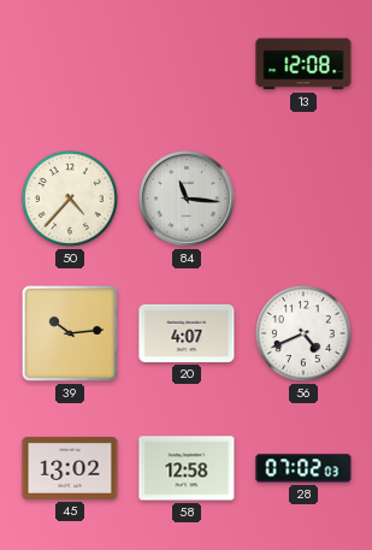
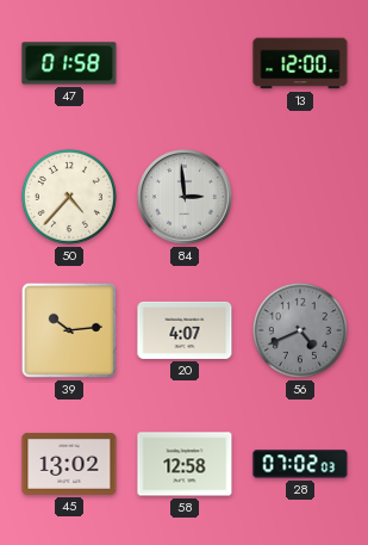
47: none -> 01:58 (69, 63)
13: 12:08 -> 12:00 (300, 63)
84: 11:16 -> 2:59 (185, 197)
56 dial: white -> grey (300, 330)
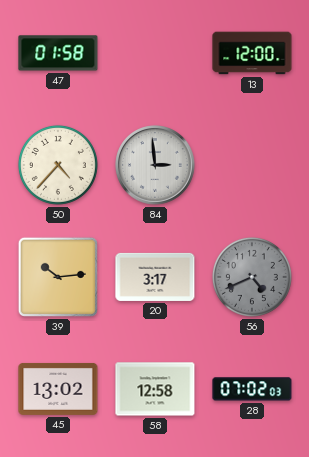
20: 4:07 -> 3:17 (155, 277)
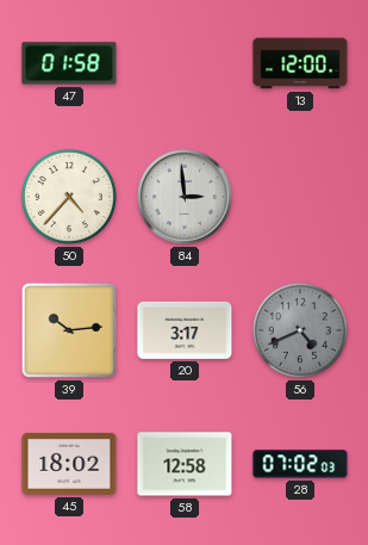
45: 13:02 -> 18:02 (69, 464)
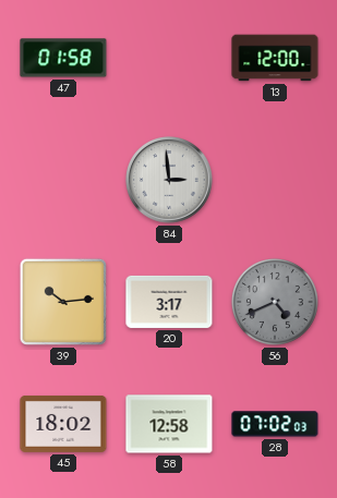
50: 4:37 -> none (69, 197)
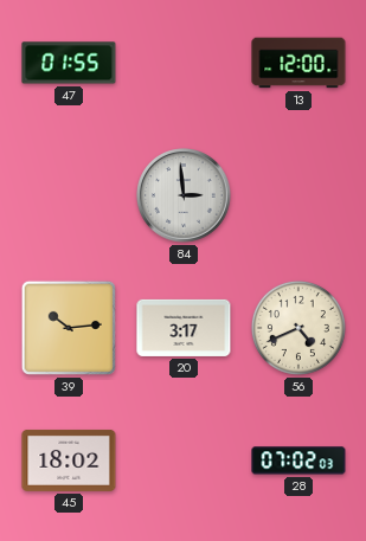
47: 01:58 -> 01:55 (69, 63)
56 dial: grey -> cream (298, 328)
58: 12:58 -> none (169, 424)
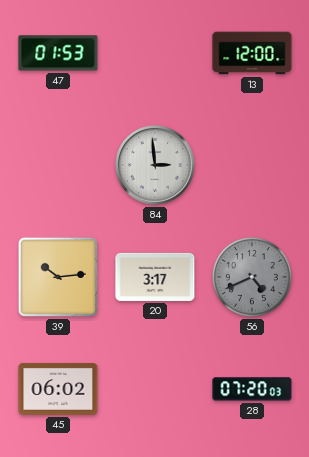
47: 01:55 -> 01:53 (58, 53)
56 dial: cream -> grey (252, 277)
45: 18:02 -> 06:02 (58, 389)
28: 07:02 -> 07:20 (252, 389)
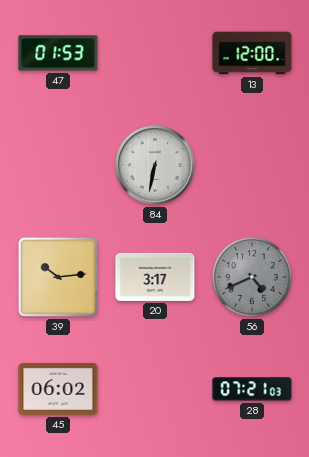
84: 2:59 -> 6:32 (155, 165)
28: 07:20 -> 07:21 (252, 389)
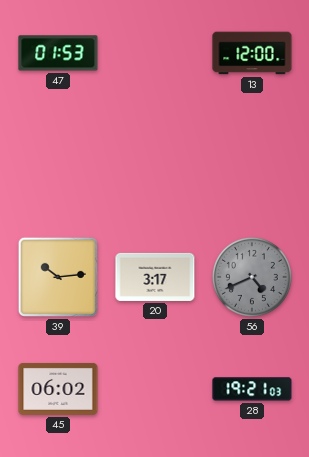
84: 6:32 -> none (155, 165)
28: 07:21 -> 19:21 (252, 389)
